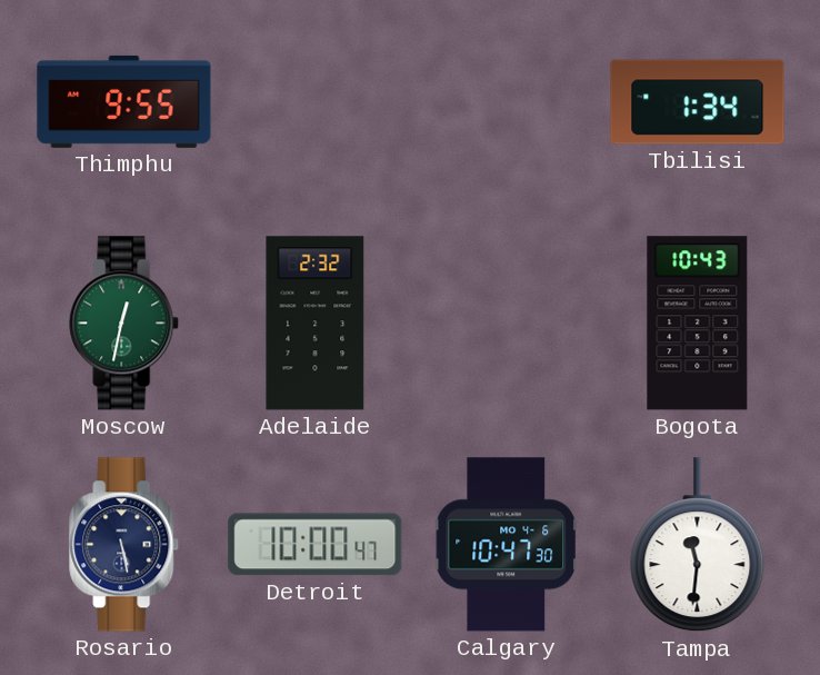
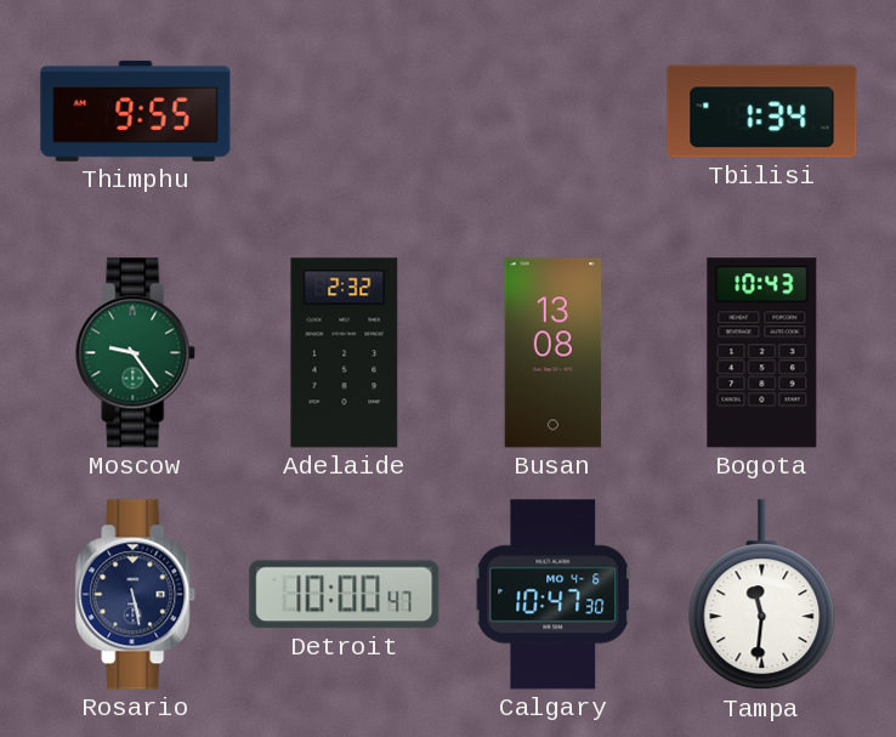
Moscow: 12:32 -> 9:24 (136, 353)
Busan: none -> 13:08 (554, 353)
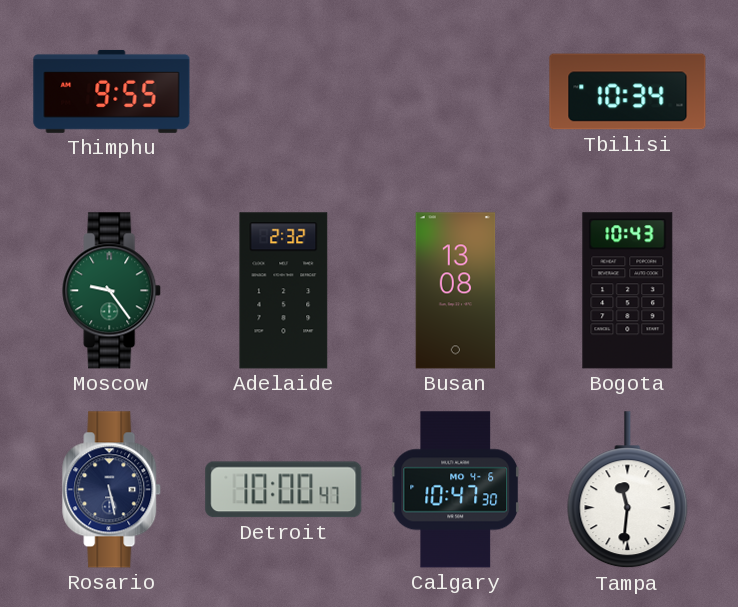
Tbilisi: 1:34 -> 10:34 (628, 92)
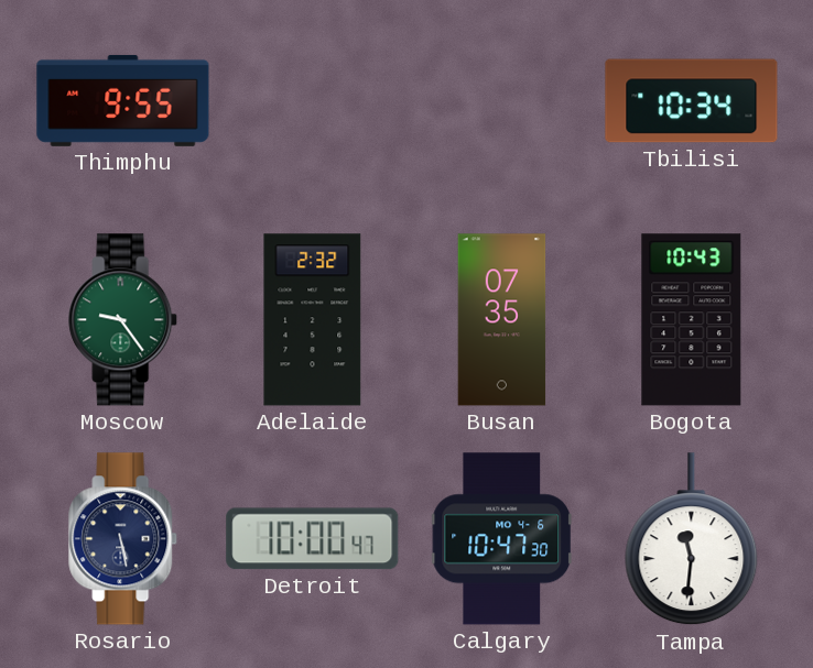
Busan: 13:08 -> 07:35 (502, 320)
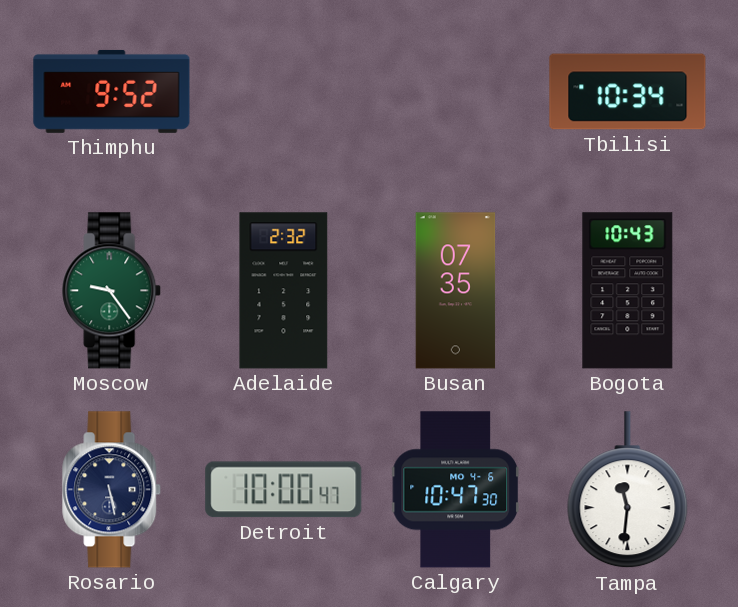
Thimphu: 9:55 -> 9:52 (112, 91)
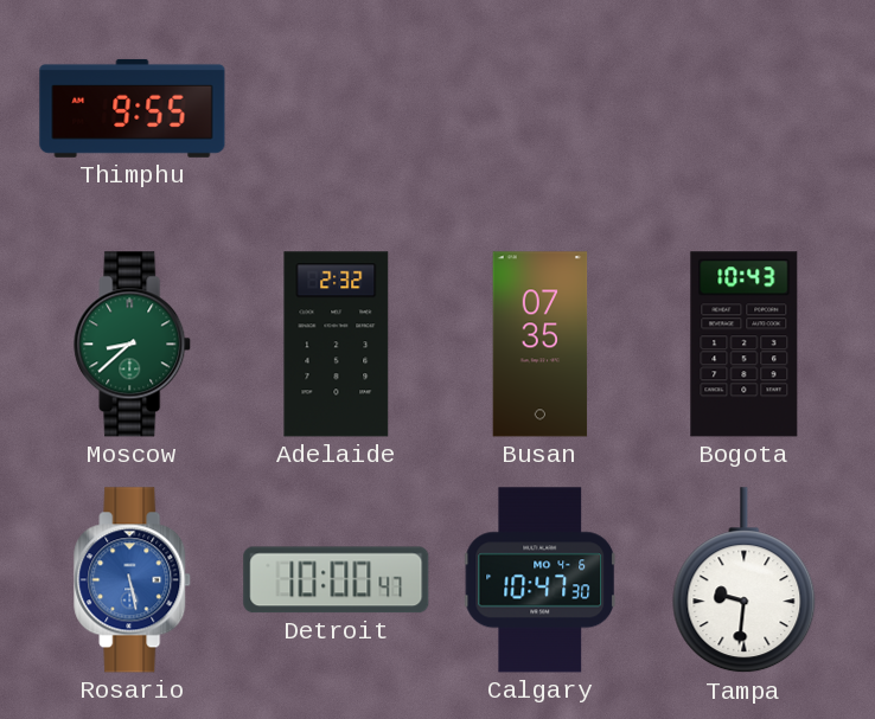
Thimphu: 9:52 -> 9:55 (133, 108)
Tbilisi: 10:34 -> none (628, 92)
Moscow: 9:24 -> 8:38 (133, 345)
Rosario dial: navy -> blue (133, 580)
Tampa: 11:31 -> 9:31 (745, 580)
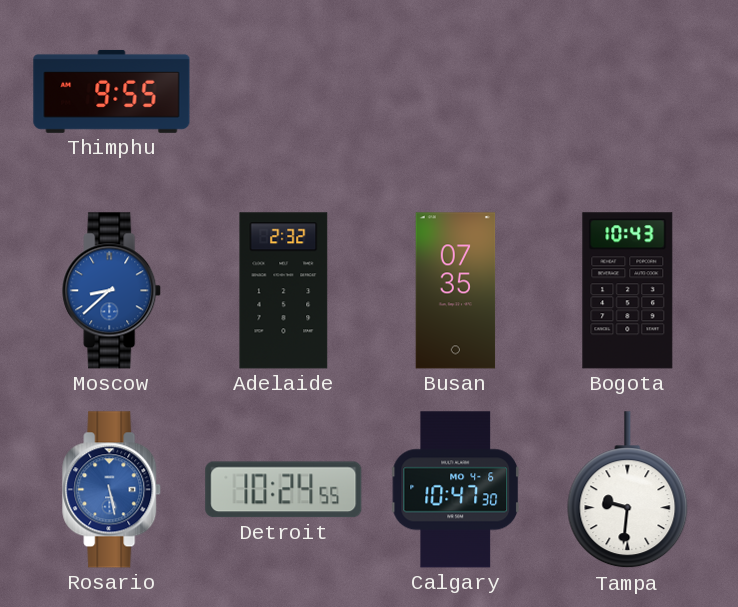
Moscow dial: green -> blue (112, 291)
Detroit: 10:00 -> 10:24 (284, 490)
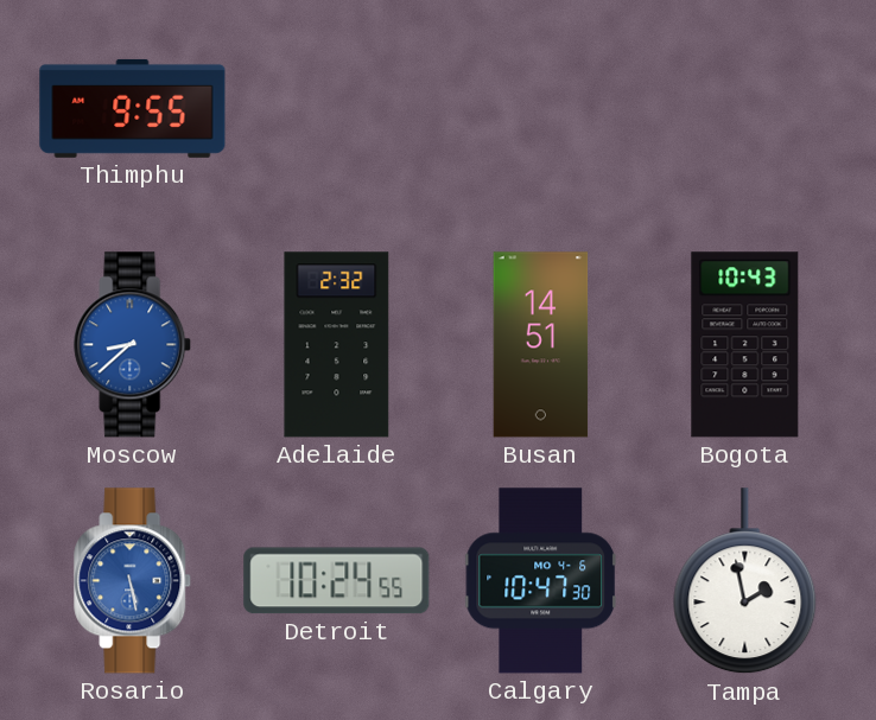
Busan: 07:35 -> 14:51 (541, 345)
Tampa: 9:31 -> 1:58 (745, 581)
